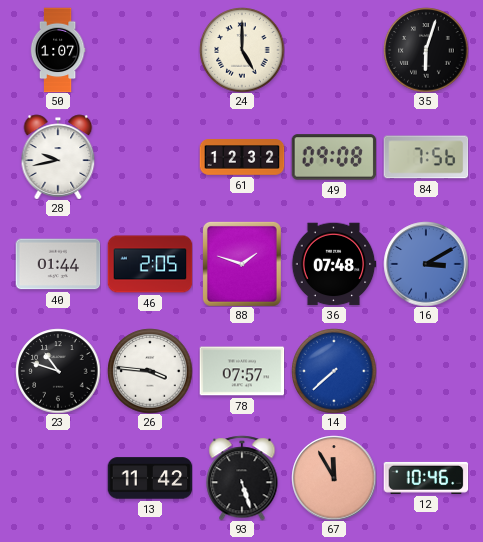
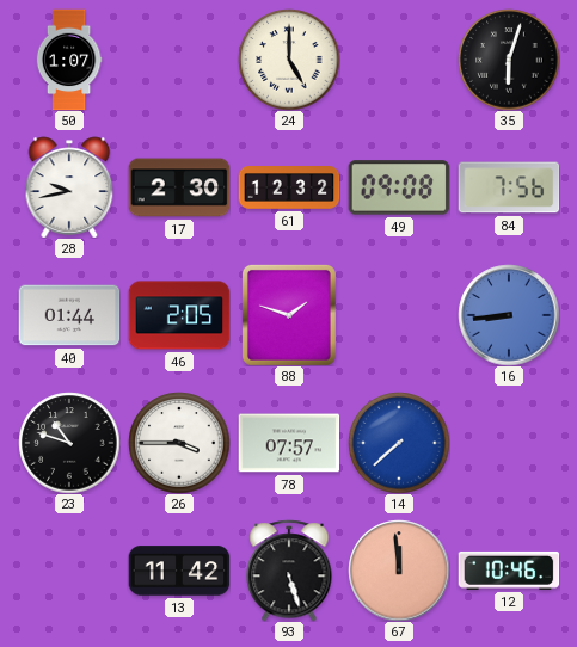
17: none -> 2:30 (179, 187)
36: 07:48 -> none (334, 264)
16: 3:10 -> 8:44 (509, 315)
26: 3:46 -> 3:45 (179, 443)
67: 11:55 -> 11:59 (399, 571)
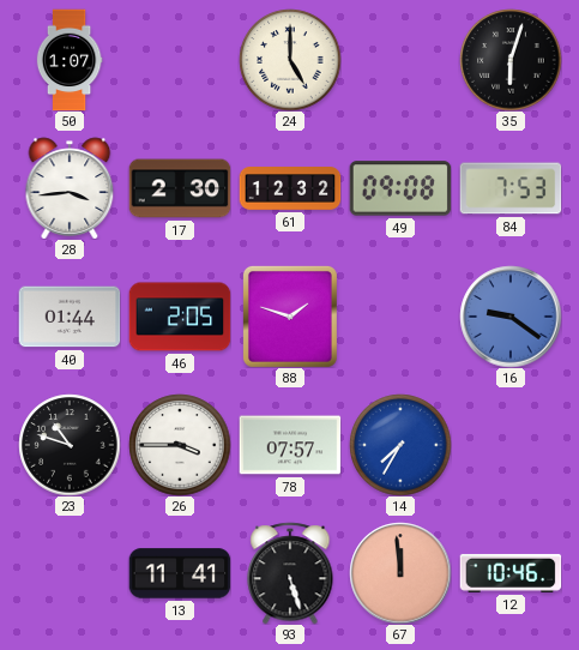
28: 9:43 -> 3:44 (70, 188)
84: 7:56 -> 7:53 (511, 188)
16: 8:44 -> 9:21 (511, 317)
14: 7:38 -> 7:35 (400, 445)
13: 11:42 -> 11:41 (180, 573)
